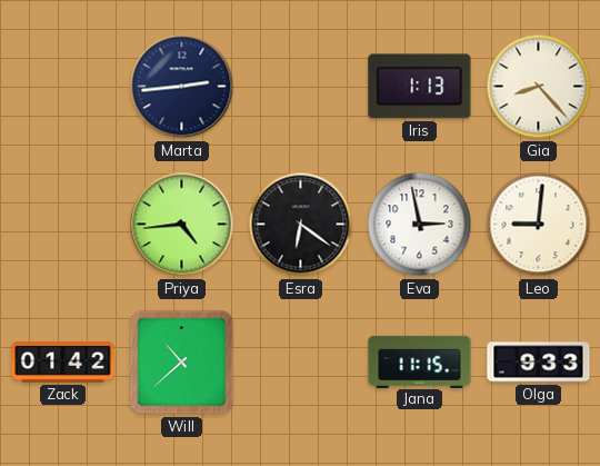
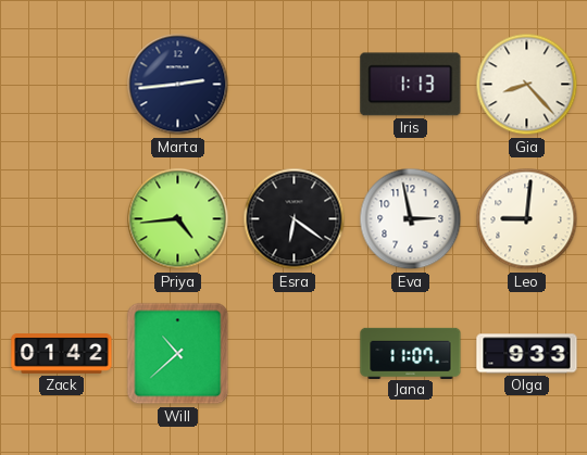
Jana: 11:15 -> 11:07 (411, 353)
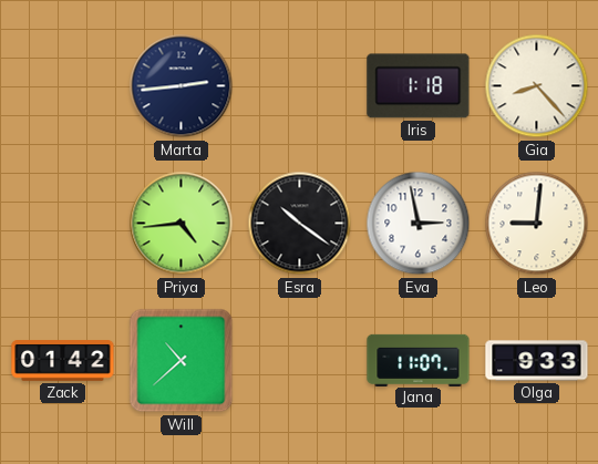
Iris: 1:13 -> 1:18 (419, 86)
Esra: 6:21 -> 10:21 (300, 224)
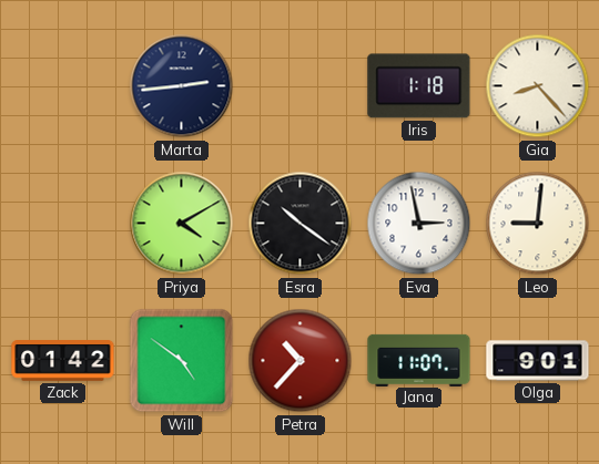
Priya: 4:44 -> 4:10 (182, 224)
Will: 10:38 -> 4:51 (182, 361)
Petra: none -> 10:37 (301, 361)
Olga: 9:33 -> 9:01 (538, 361)
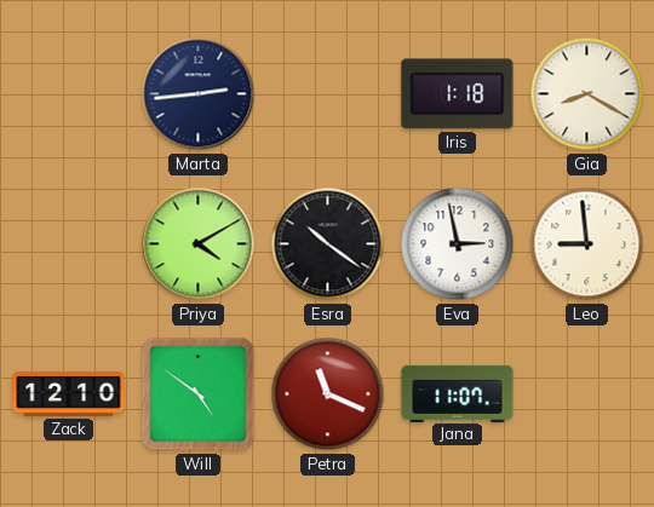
Gia: 8:23 -> 8:20 (587, 94)
Leo: 9:01 -> 8:59 (587, 244)
Zack: 01:42 -> 12:10 (69, 394)
Petra: 10:37 -> 11:19 (328, 394)
Olga: 9:01 -> none (538, 361)
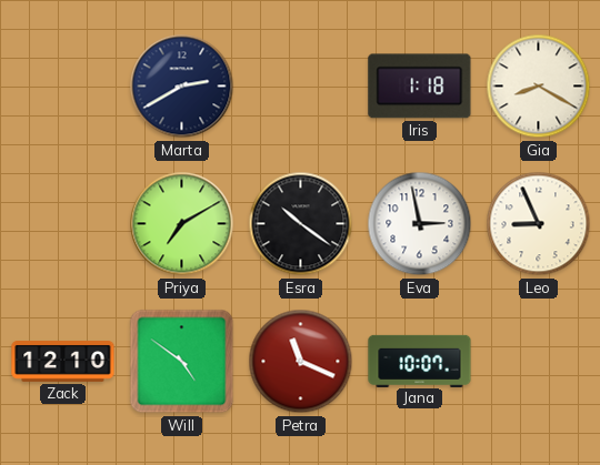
Marta: 2:44 -> 2:40 (182, 87)
Priya: 4:10 -> 7:10 (182, 224)
Leo: 8:59 -> 8:56 (539, 224)
Jana: 11:07 -> 10:07 (420, 361)
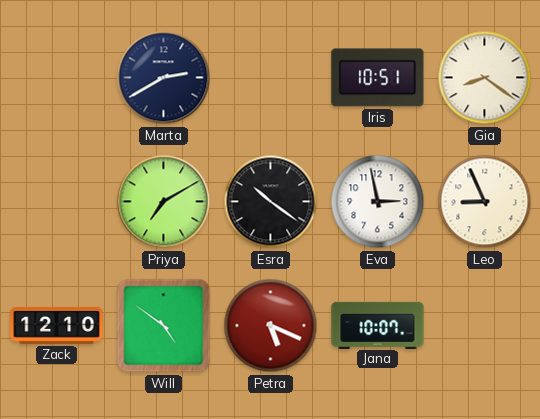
Iris: 1:18 -> 10:51 (378, 78)
Gia: 8:20 -> 8:21 (485, 78)
Petra: 11:19 -> 5:19 (271, 326)
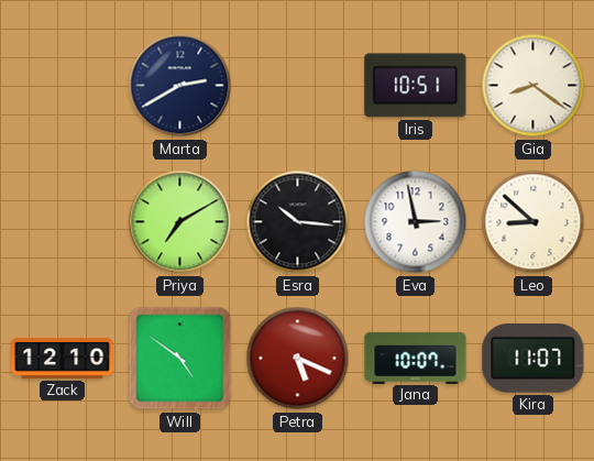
Esra: 10:21 -> 10:16 (298, 222)
Leo: 8:56 -> 8:52 (533, 222)
Kira: none -> 11:07 (533, 359)
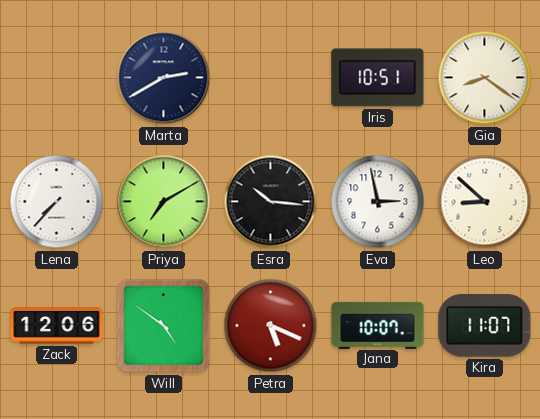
Lena: none -> 7:37 (57, 202)
Zack: 12:10 -> 12:06 (57, 326)
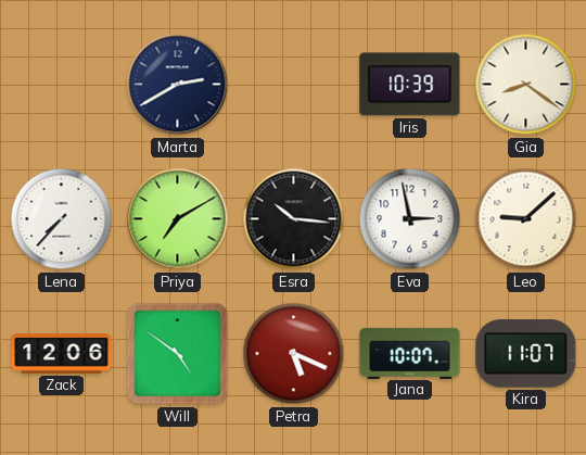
Iris: 10:51 -> 10:39 (410, 85)
Leo: 8:52 -> 9:08 (526, 219)
